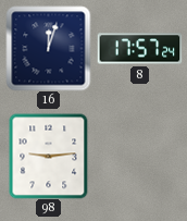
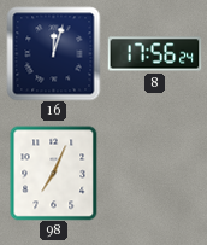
8: 17:57 -> 17:56 (154, 54)
98: 9:14 -> 7:04 (54, 173)
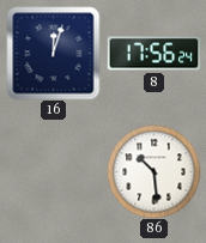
98: 7:04 -> none (54, 173)
86: none -> 10:29 (153, 171)
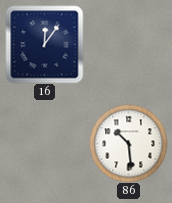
16: 12:03 -> 12:06 (44, 44)
8: 17:56 -> none (153, 54)
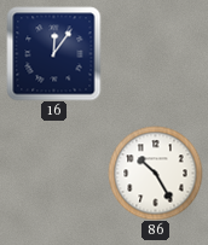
86: 10:29 -> 10:25 (155, 173)
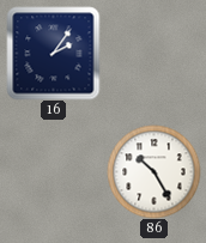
16: 12:06 -> 2:06 (53, 53)
